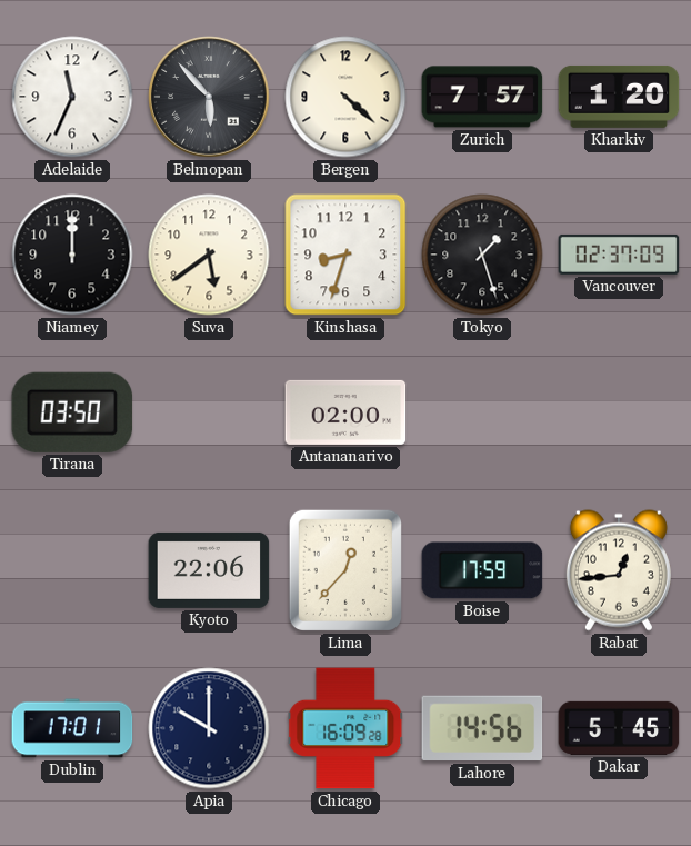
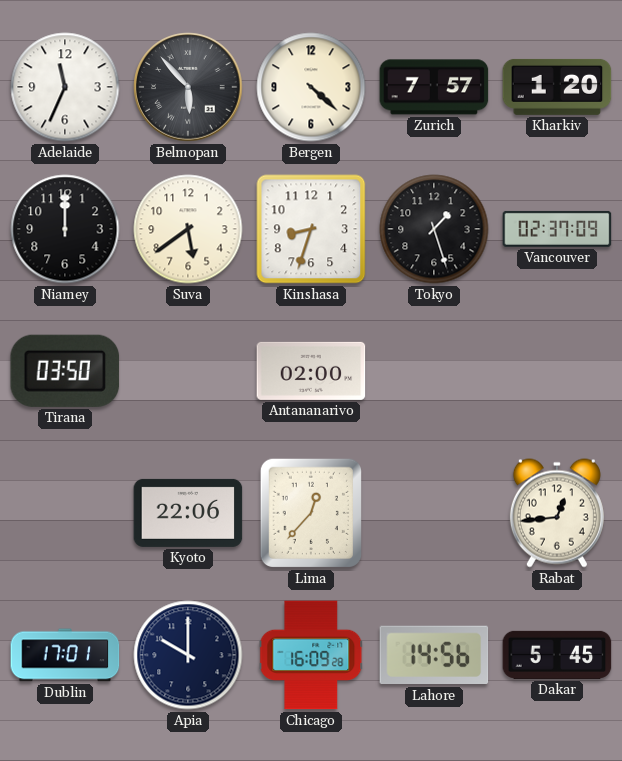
Boise: 17:59 -> none (482, 570)
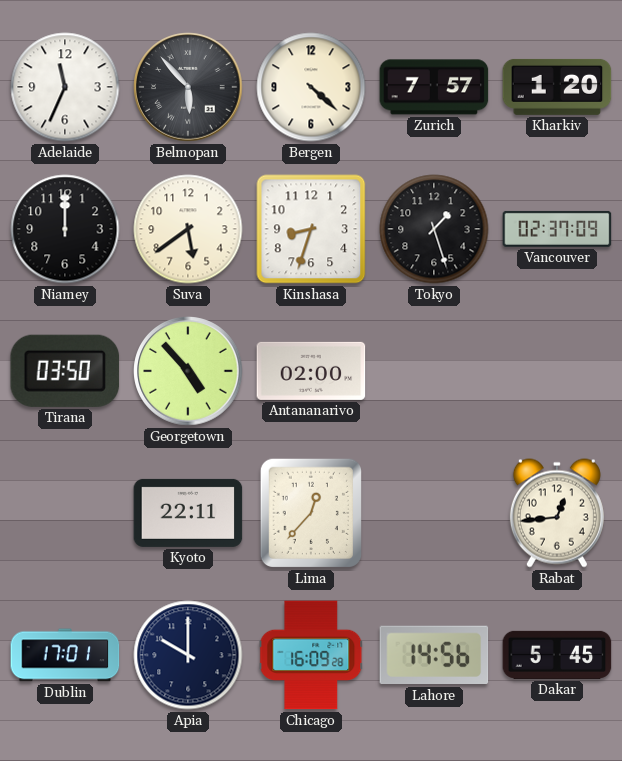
Georgetown: none -> 4:53 (188, 371)
Kyoto: 22:06 -> 22:11 (188, 513)
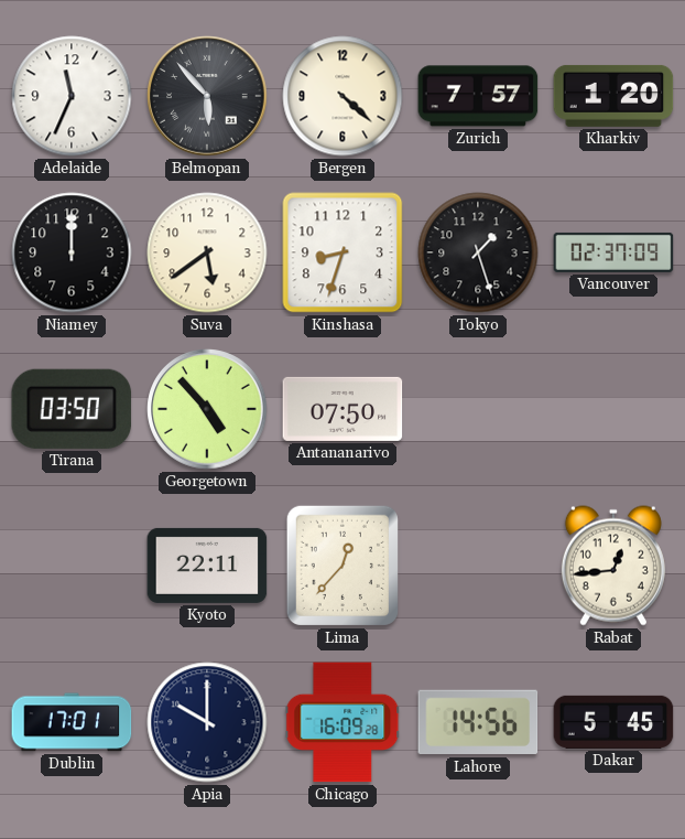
Antananarivo: 02:00 -> 07:50 (342, 409)
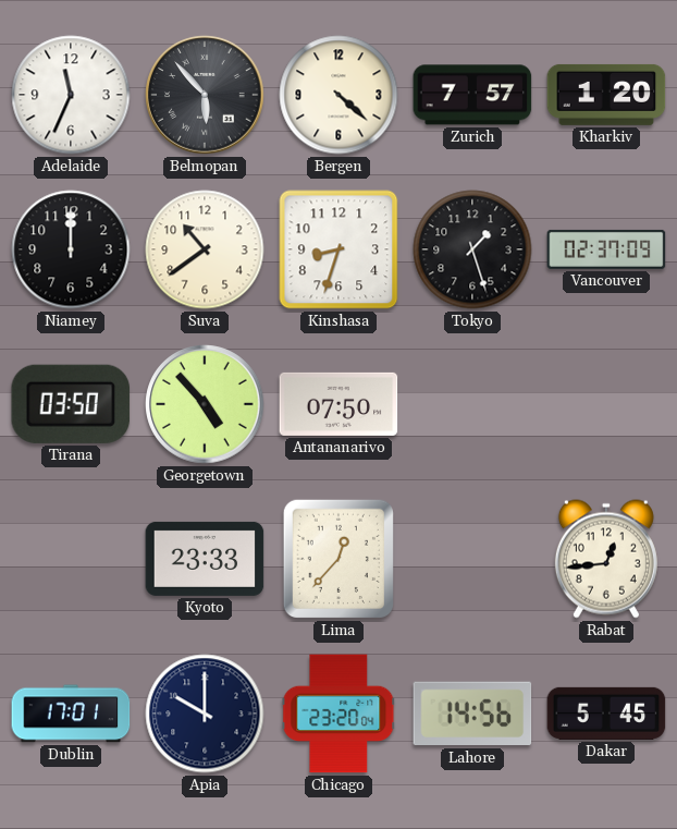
Suva: 5:39 -> 10:39 (205, 249)
Kyoto: 22:11 -> 23:33 (205, 559)
Chicago: 16:09 -> 23:20 (338, 714)
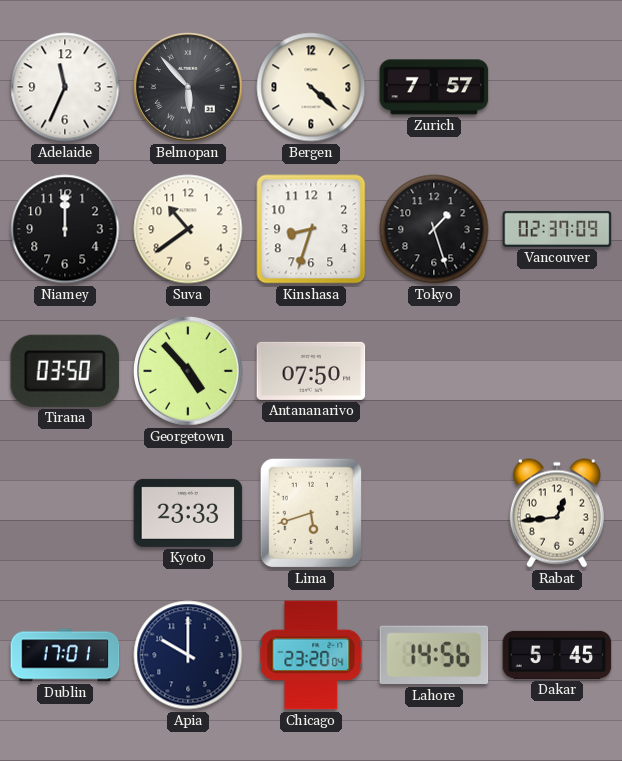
Kharkiv: 1:20 -> none (606, 95)
Lima: 12:37 -> 5:42 (311, 513)
